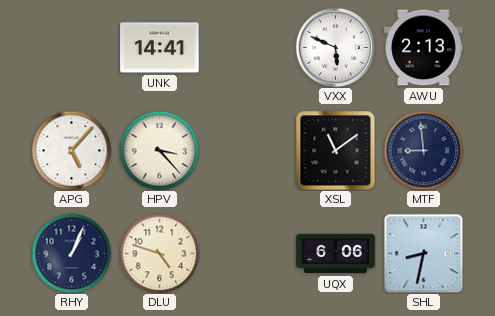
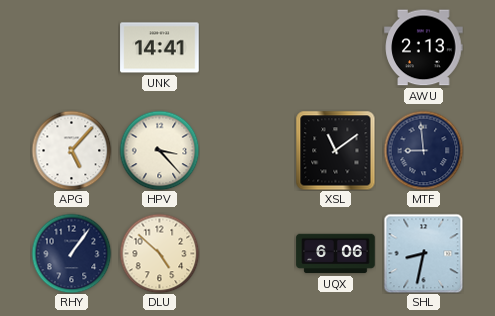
VXX: 5:49 -> none (335, 47)
RHY: 1:04 -> 1:06 (71, 253)
DLU: 4:48 -> 4:52 (159, 253)
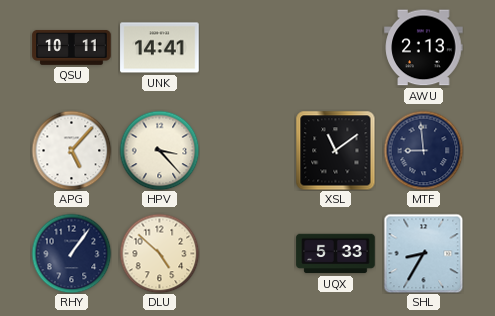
QSU: none -> 10:11 (72, 48)
UQX: 6:06 -> 5:33 (336, 254)
SHL: 8:32 -> 8:35 (423, 253)
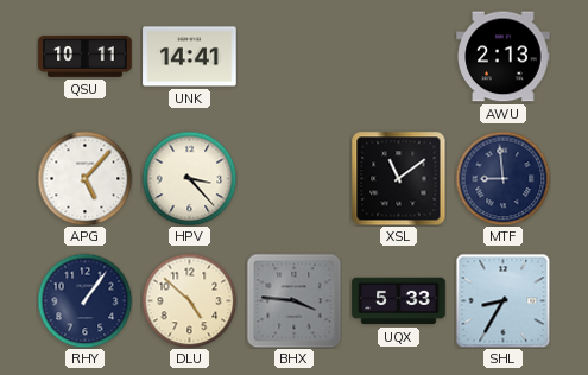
BHX: none -> 3:46 (293, 300)
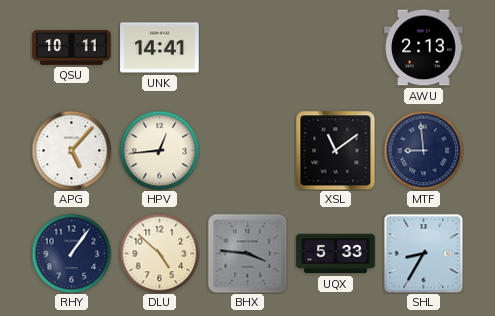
HPV: 3:23 -> 12:44 (159, 150)
